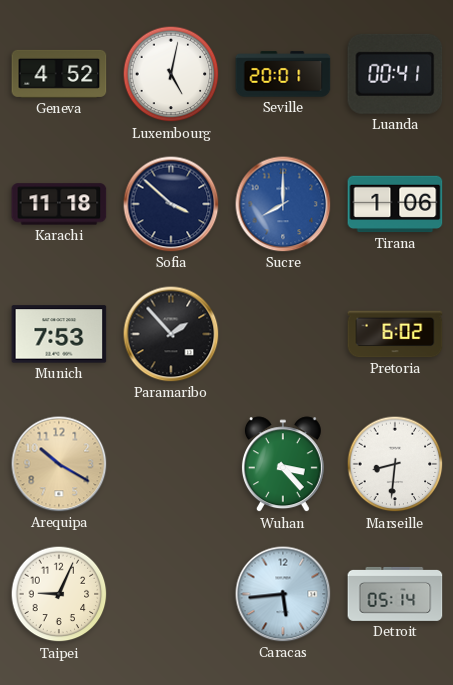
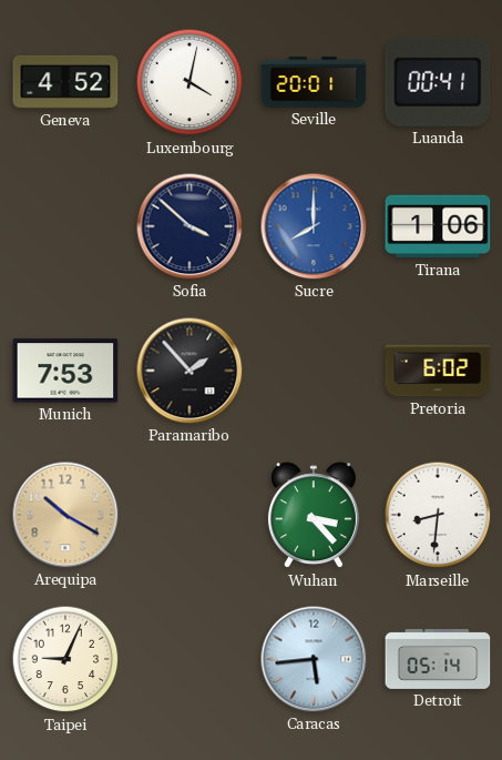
Luxembourg: 5:02 -> 4:02 (189, 82)
Karachi: 11:18 -> none (59, 204)
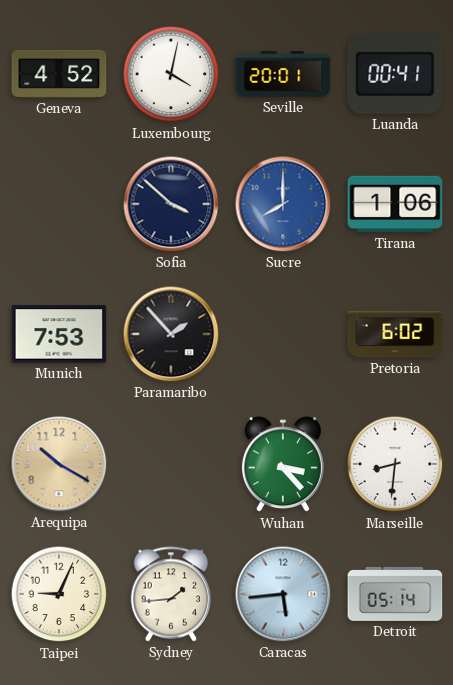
Sydney: none -> 1:44 (171, 594)
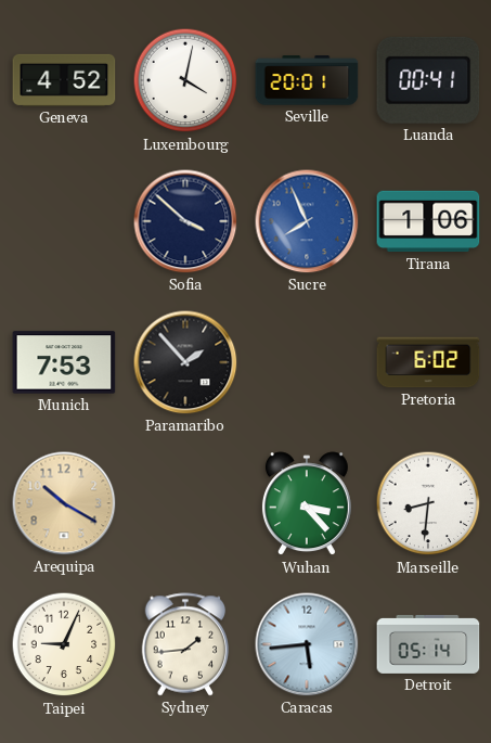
Sucre: 8:00 -> 7:56 (307, 221)
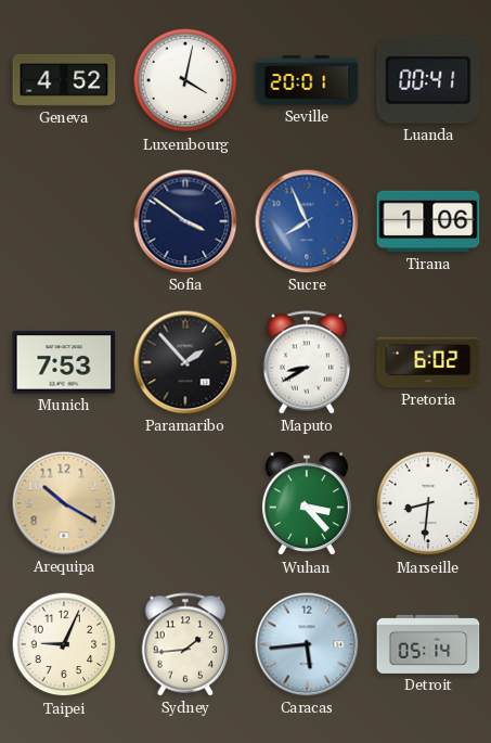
Sofia: 3:52 -> 3:51 (185, 221)
Maputo: none -> 8:40 (307, 362)
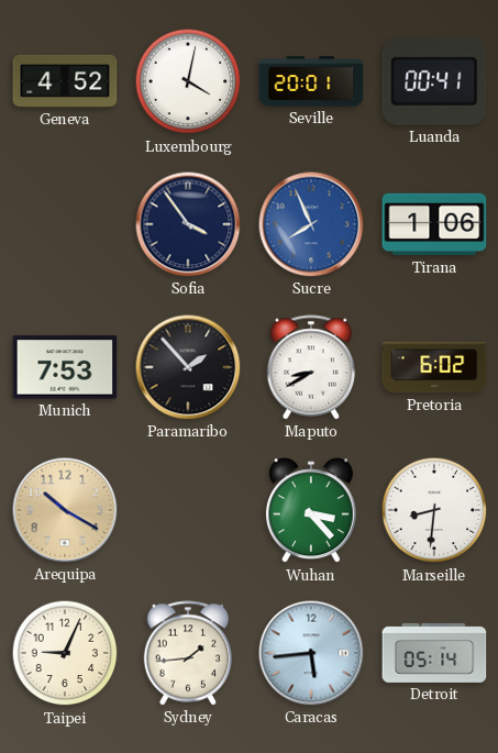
Sofia: 3:51 -> 3:54 (188, 224)
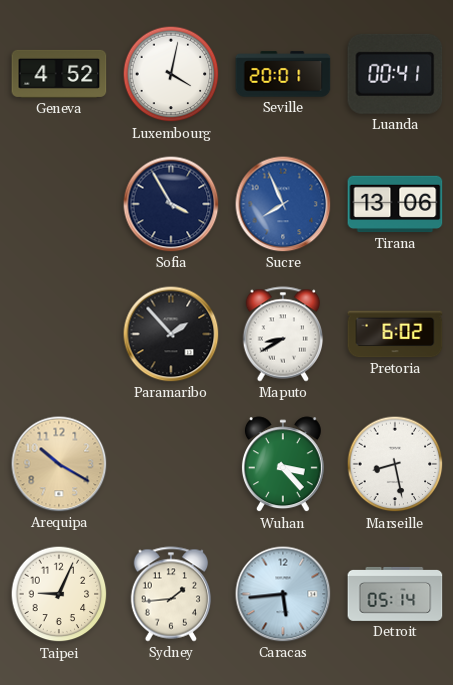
Sofia: 3:54 -> 3:55 (171, 204)
Tirana: 1:06 -> 13:06 (395, 204)
Munich: 7:53 -> none (65, 367)
Marseille: 8:31 -> 8:28 (395, 464)
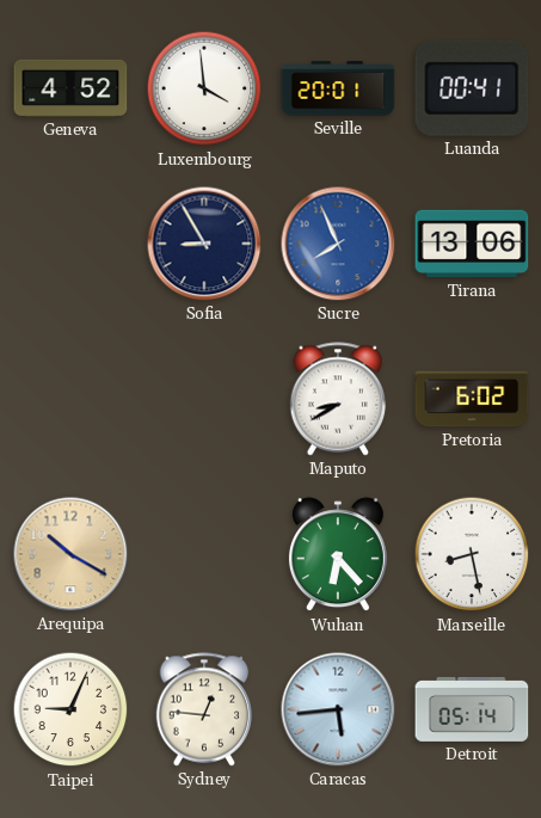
Luxembourg: 4:02 -> 3:59 (204, 88)
Sofia: 3:55 -> 8:55 (204, 244)
Paramaribo: 1:53 -> none (171, 334)
Wuhan: 3:23 -> 6:23 (338, 555)
Sydney: 1:44 -> 12:46 (204, 709)
